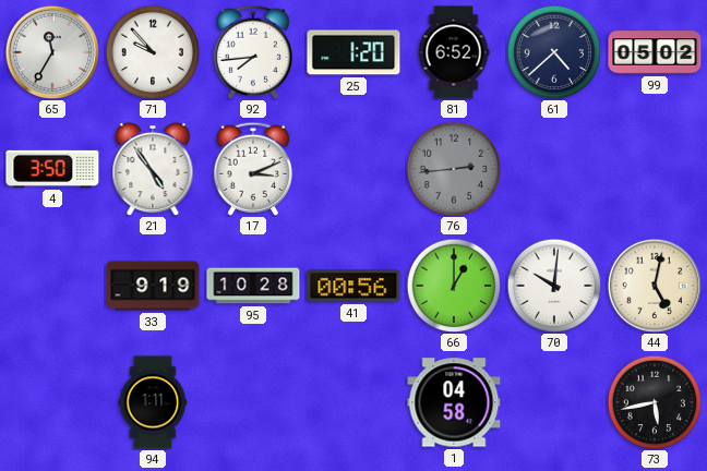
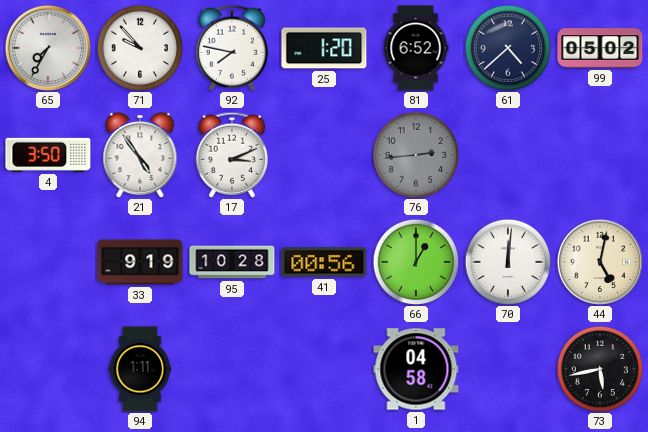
65: 11:35 -> 7:35 (47, 47)
92: 7:44 -> 7:47 (232, 48)
70: 10:01 -> 12:01 (508, 262)
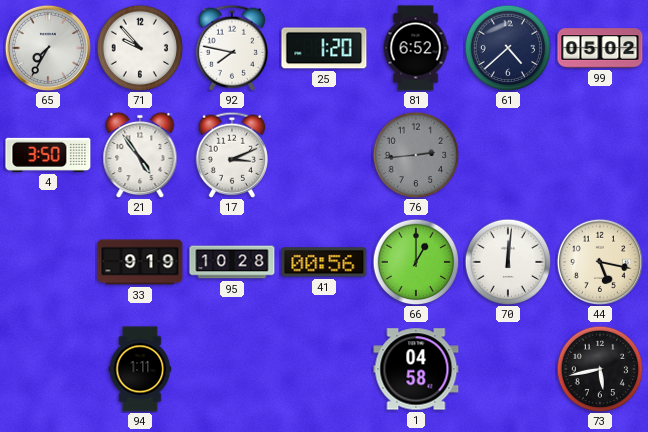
44: 5:02 -> 5:17 (599, 261)
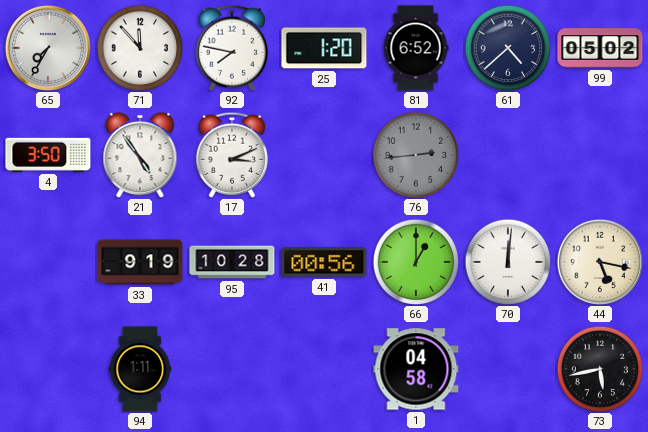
71: 9:53 -> 11:53 (140, 48)
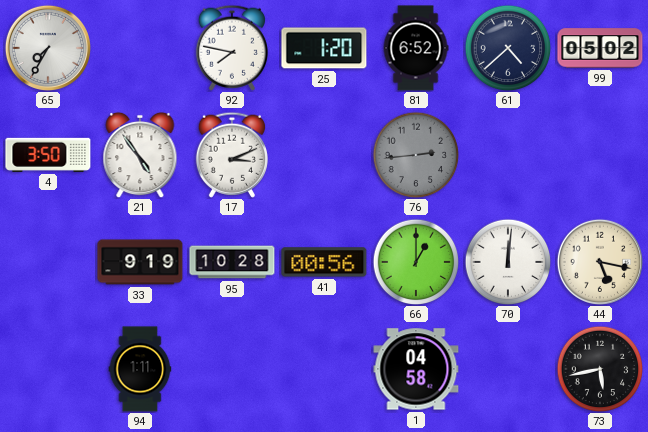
71: 11:53 -> none (140, 48)
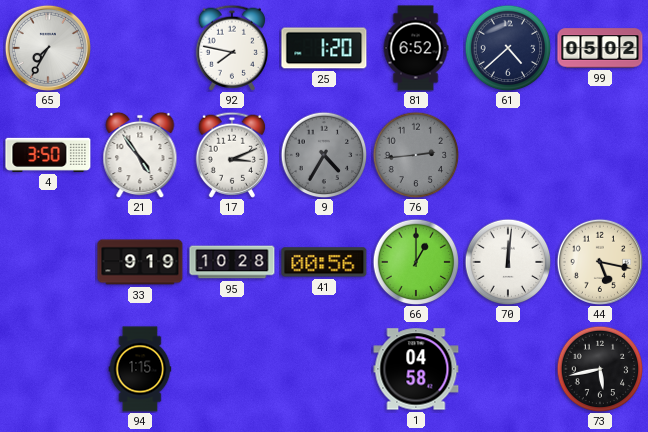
9: none -> 4:35 (324, 155)
94: 1:11 -> 1:15 (140, 369)
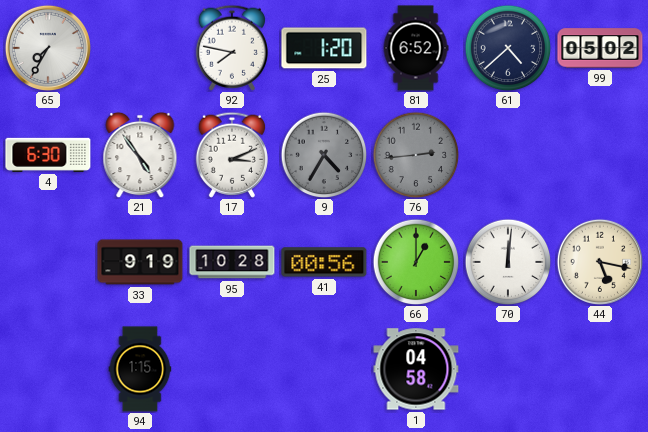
4: 3:50 -> 6:30 (48, 155)
73: 5:43 -> none (600, 369)
